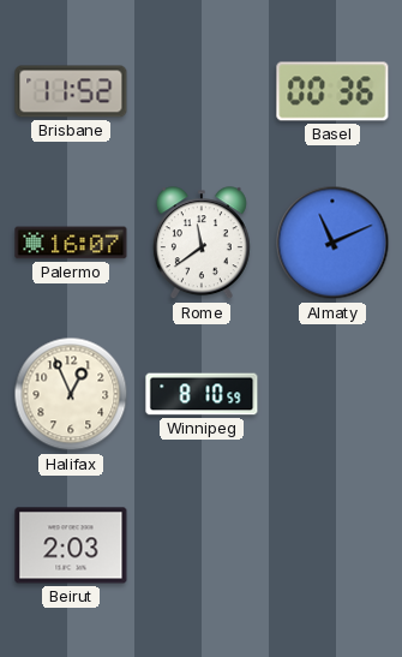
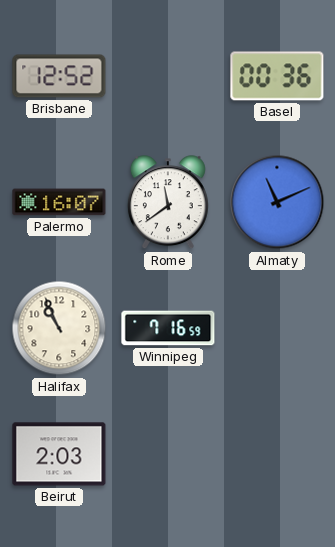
Brisbane: 11:52 -> 12:52 (59, 76)
Halifax: 12:56 -> 10:56 (59, 328)
Winnipeg: 8:10 -> 7:16 (168, 328)
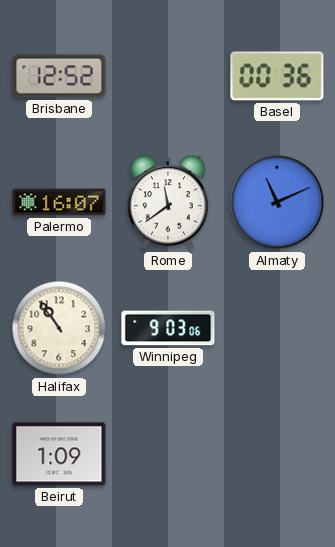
Halifax: 10:56 -> 10:54 (59, 328)
Winnipeg: 7:16 -> 9:03 (168, 328)
Beirut: 2:03 -> 1:09 (59, 454)
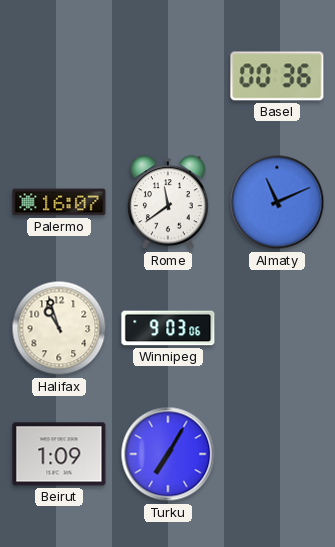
Brisbane: 12:52 -> none (59, 76)
Halifax: 10:54 -> 10:57 (59, 328)
Turku: none -> 7:05 (168, 454)
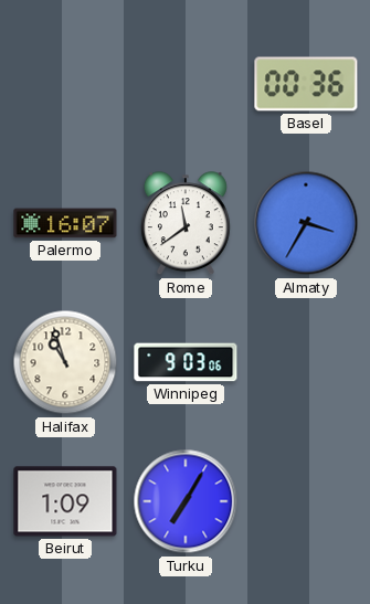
Almaty: 11:11 -> 3:35 (306, 223)
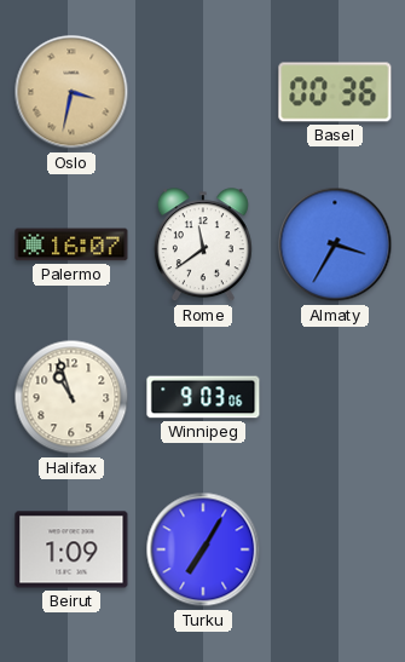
Oslo: none -> 3:32 (71, 92)
